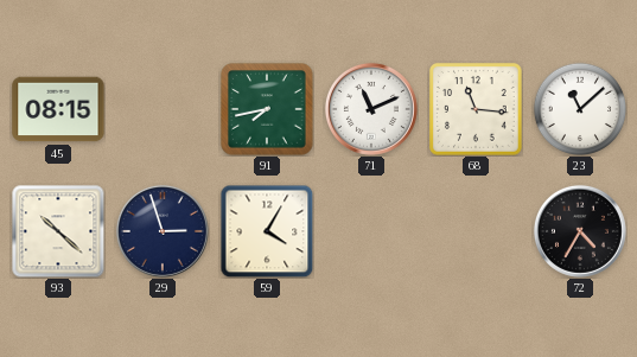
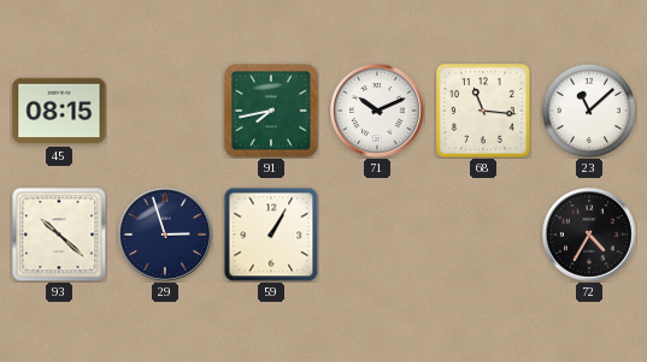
71: 11:11 -> 10:11 (377, 111)
59: 4:05 -> 1:05 (271, 235)
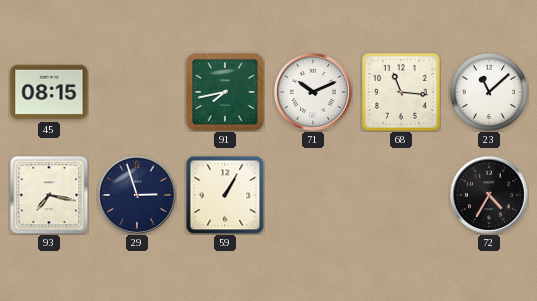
93: 10:22 -> 7:17 (49, 195)
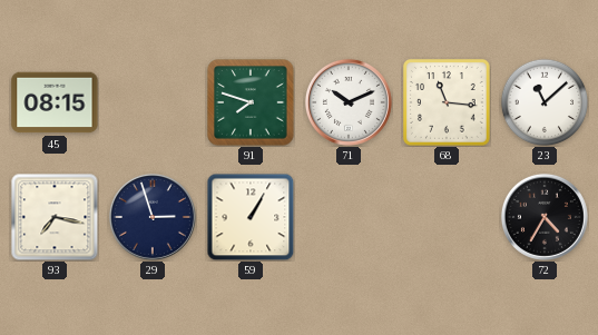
91: 7:43 -> 7:48 (251, 102)
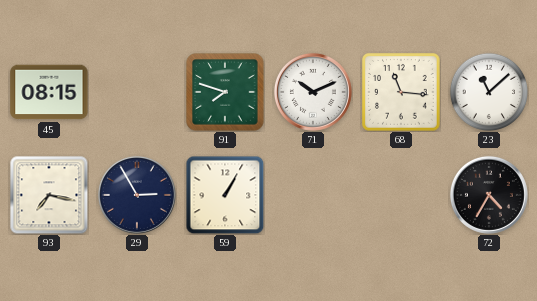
29: 2:57 -> 2:55 (137, 195)
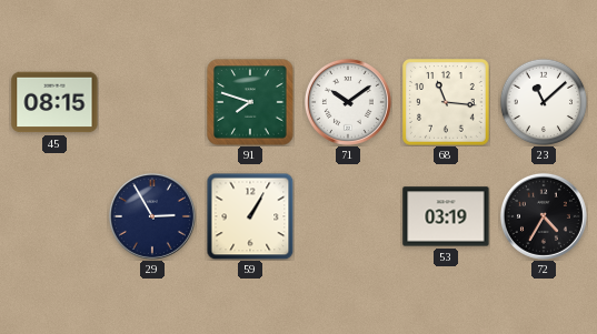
71: 10:11 -> 10:09 (348, 102)
93: 7:17 -> none (49, 195)
53: none -> 03:19 (446, 216)
